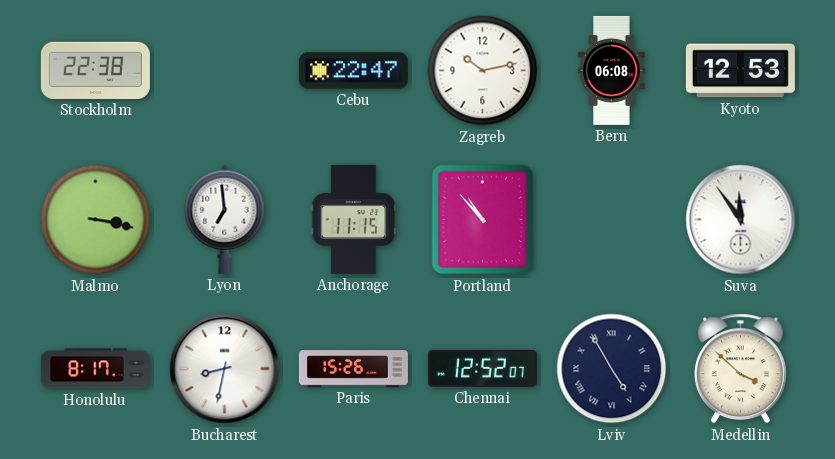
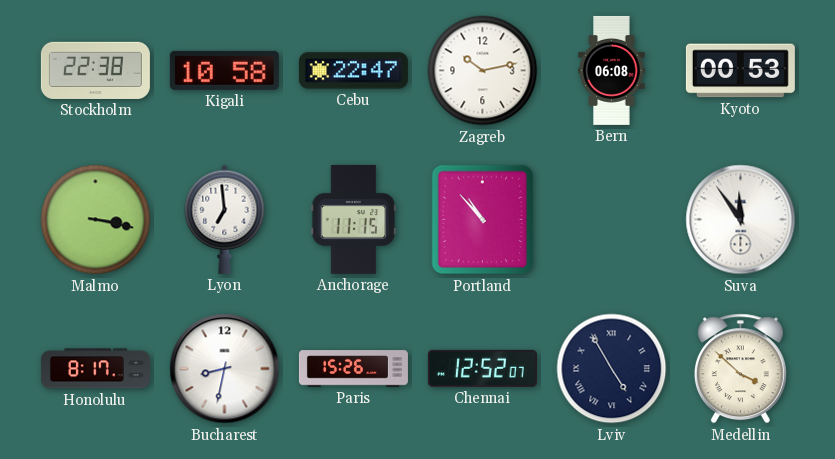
Kigali: none -> 10:58 (224, 70)
Kyoto: 12:53 -> 00:53 (740, 71)
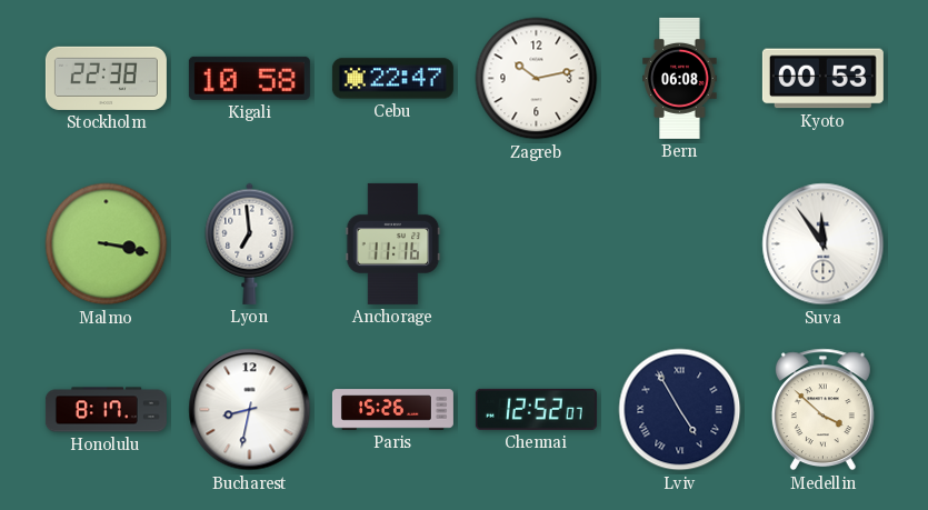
Anchorage: 11:15 -> 11:16 (393, 243)
Portland: 10:53 -> none (483, 220)
